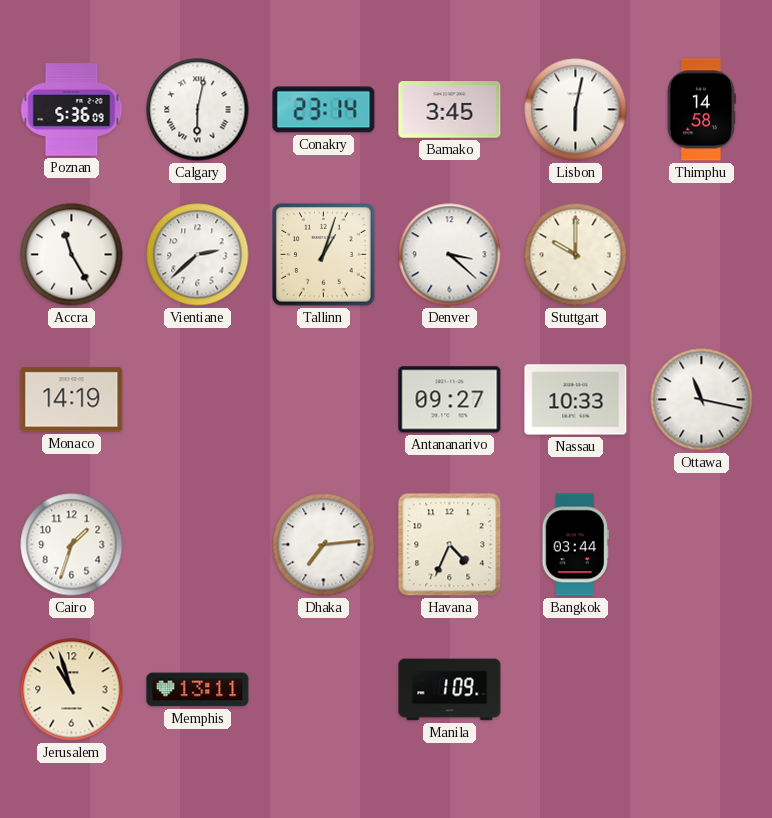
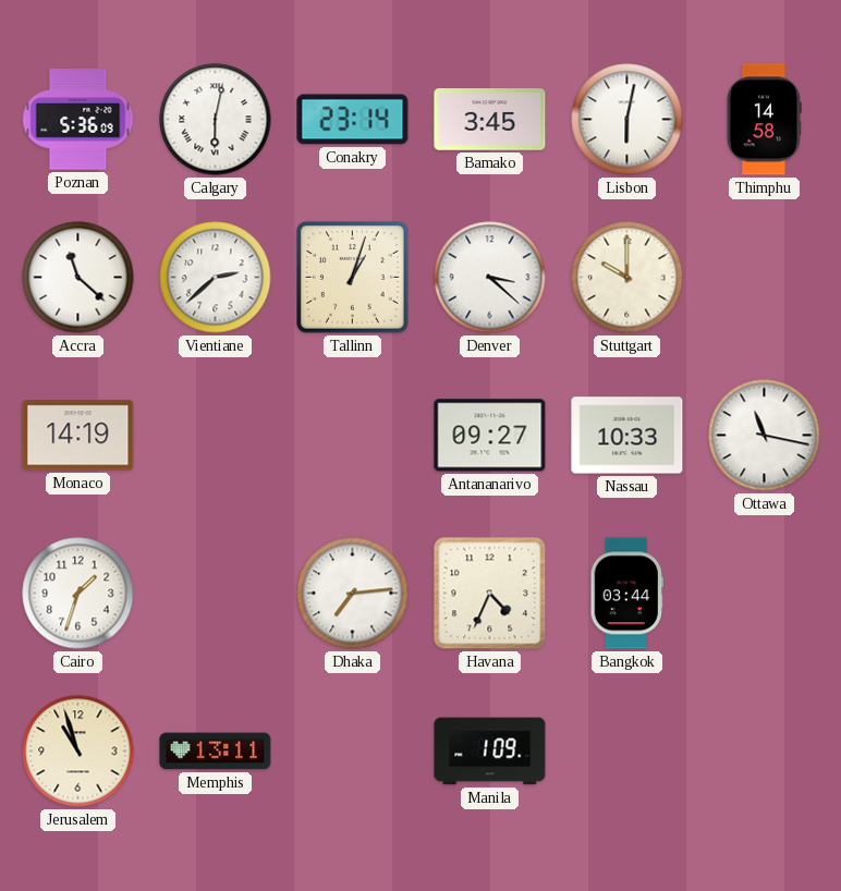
Accra: 11:25 -> 11:22 (78, 278)
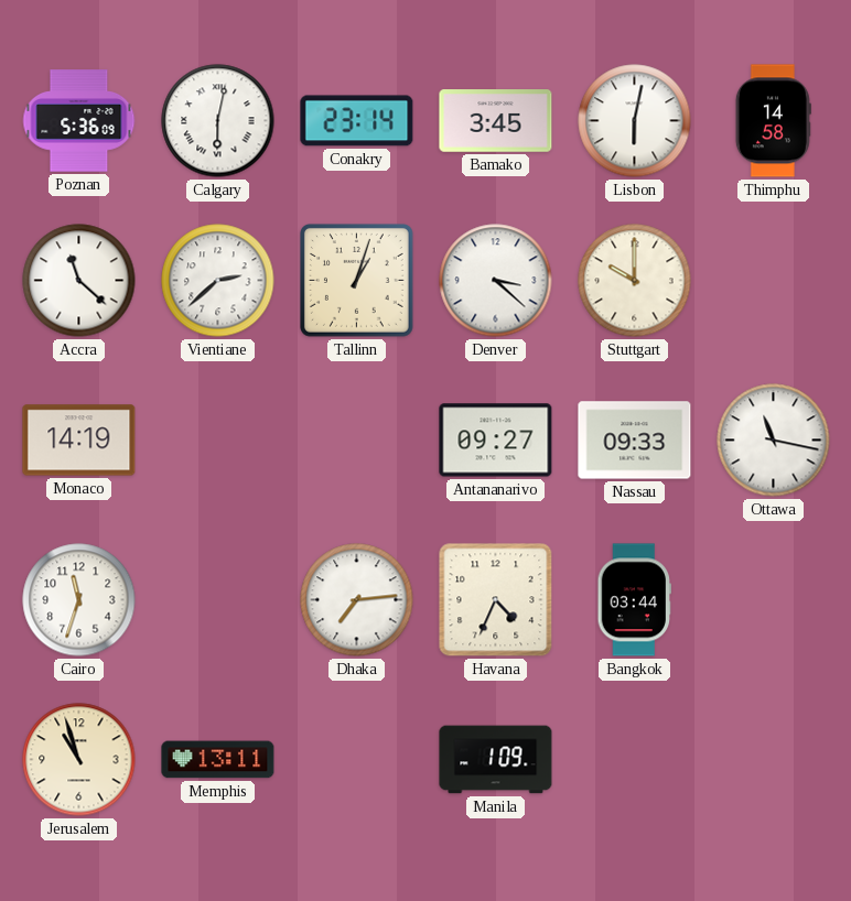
Nassau: 10:33 -> 09:33 (635, 441)
Cairo: 1:33 -> 11:33 (79, 600)
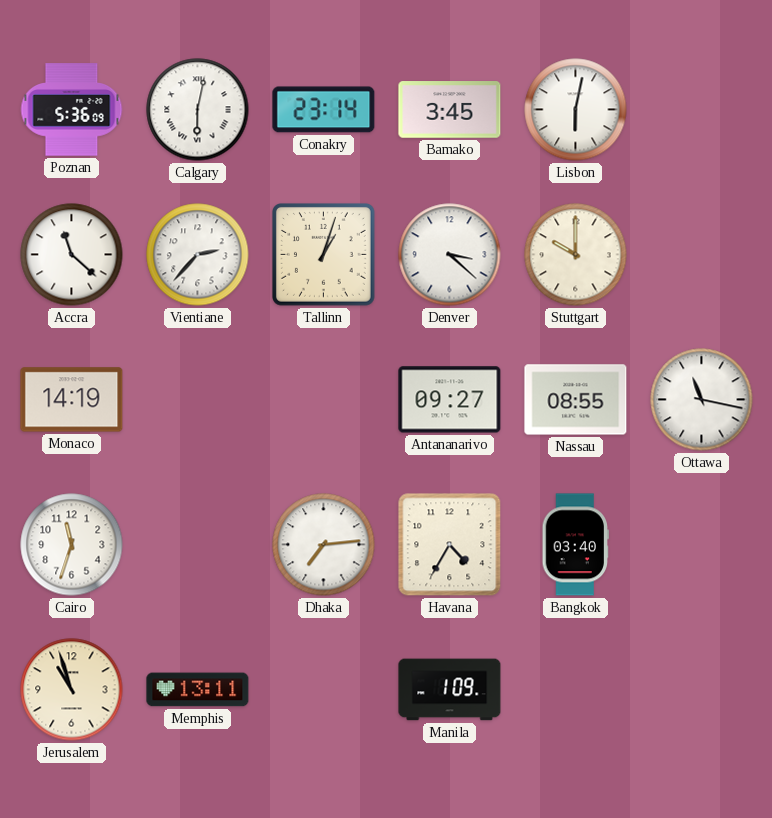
Thimphu: 14:58 -> none (773, 121)
Vientiane: 2:38 -> 2:37 (198, 255)
Nassau: 09:33 -> 08:55 (576, 400)
Havana: 4:34 -> 4:35 (450, 545)
Bangkok: 03:44 -> 03:40 (575, 545)
